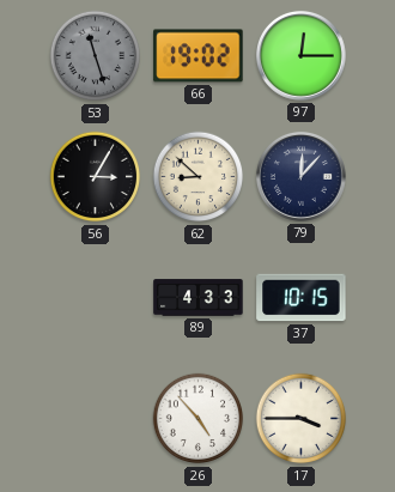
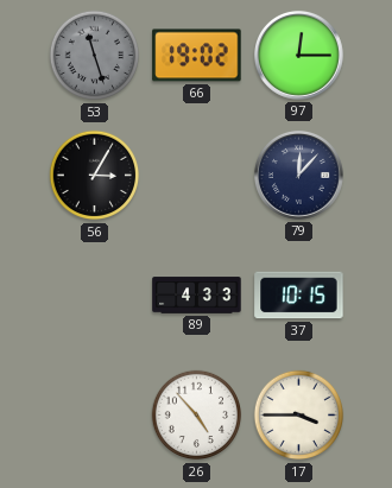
62: 8:52 -> none (199, 177)
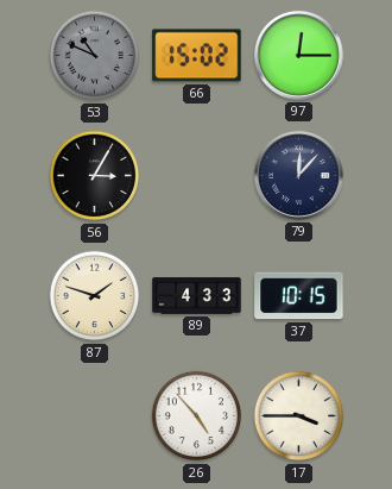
53: 11:27 -> 10:49 (95, 56)
66: 19:02 -> 15:02 (197, 56)
87: none -> 1:48 (95, 296)
